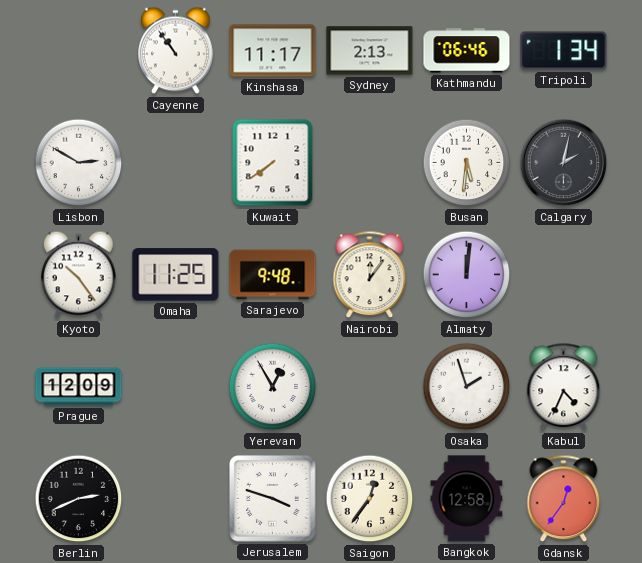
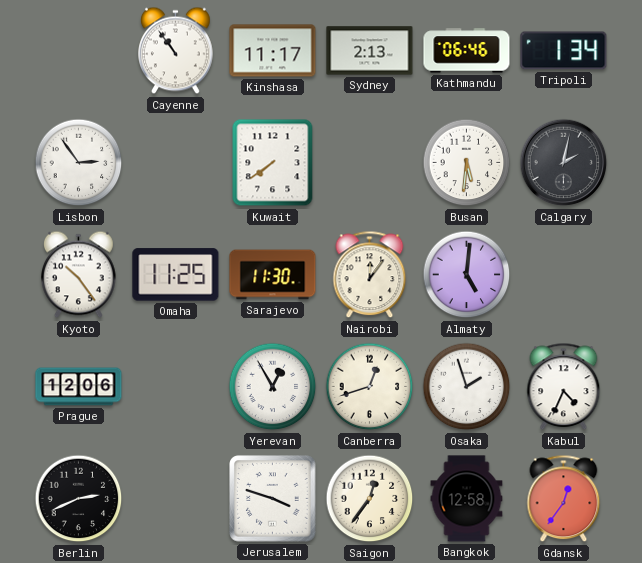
Lisbon: 2:50 -> 2:54 (79, 163)
Sarajevo: 9:48 -> 11:30 (273, 275)
Almaty: 12:01 -> 5:01 (467, 275)
Prague: 12:09 -> 12:06 (79, 387)
Canberra: none -> 12:42 (370, 387)
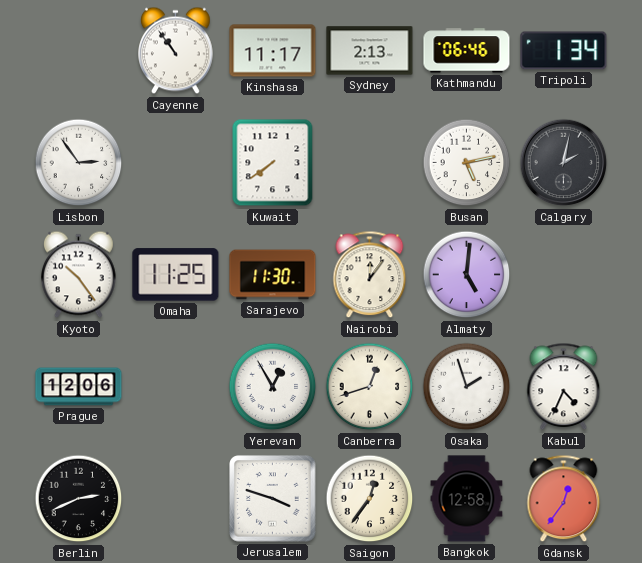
Busan: 5:31 -> 5:13 (467, 163)
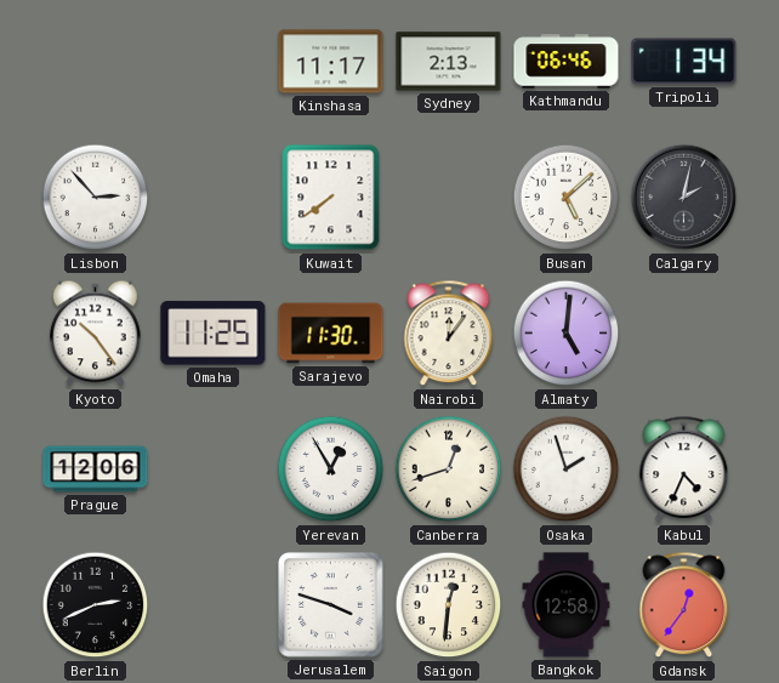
Cayenne: 10:54 -> none (176, 51)
Lisbon: 2:54 -> 2:53 (96, 198)
Busan: 5:13 -> 5:08 (567, 198)
Saigon: 12:36 -> 12:31 (449, 605)
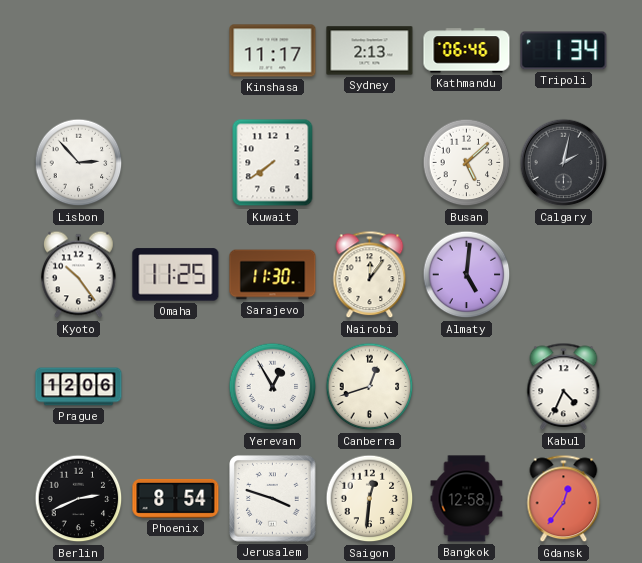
Osaka: 1:57 -> none (567, 469)
Phoenix: none -> 8:54 (176, 498)
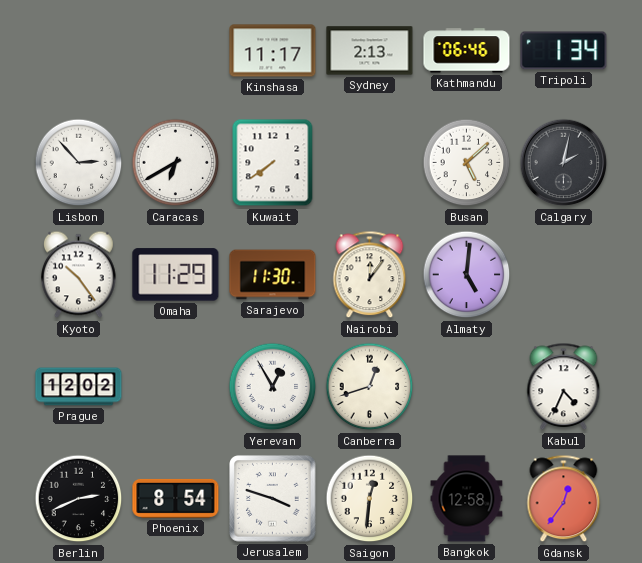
Caracas: none -> 6:40 (176, 163)
Omaha: 11:25 -> 11:29 (176, 275)
Prague: 12:06 -> 12:02 (79, 387)
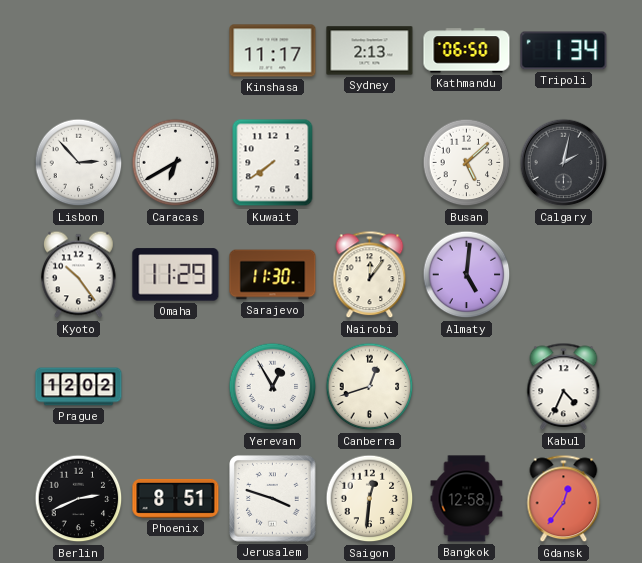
Kathmandu: 06:46 -> 06:50 (467, 51)
Phoenix: 8:54 -> 8:51 (176, 498)
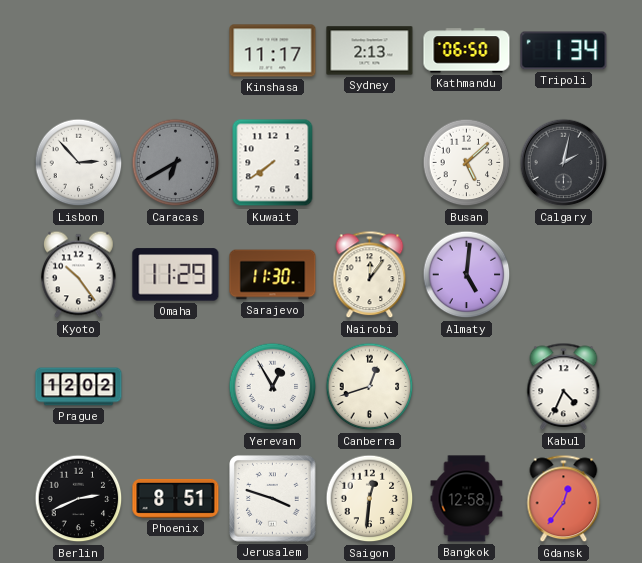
Caracas dial: white -> grey (176, 163)
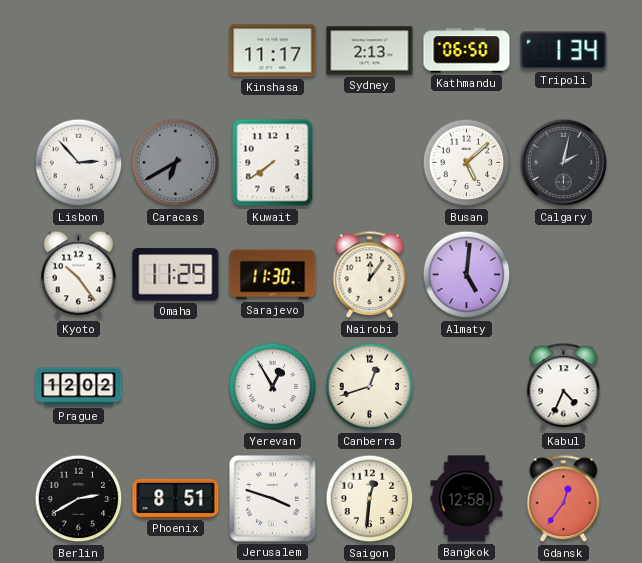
Berlin: 2:41 -> 2:40 (79, 499)
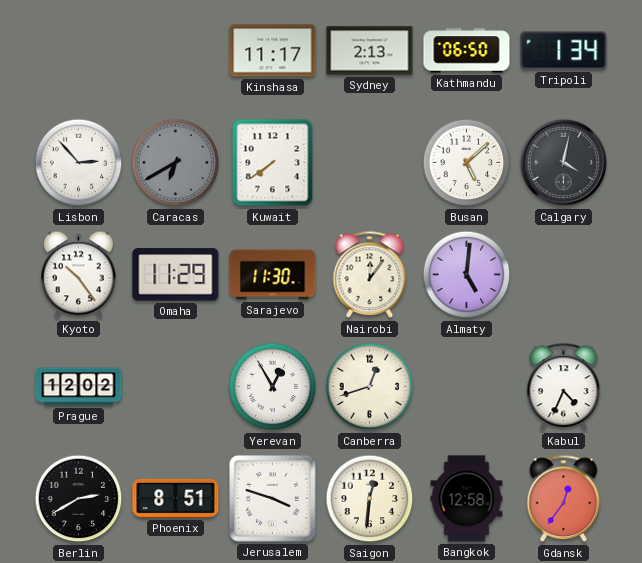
Calgary: 2:02 -> 4:02 (564, 163)
